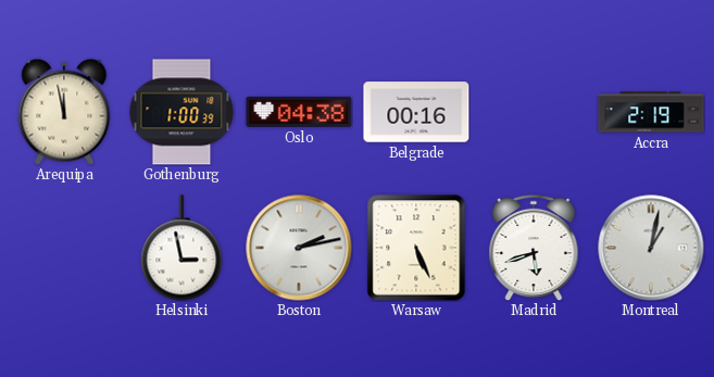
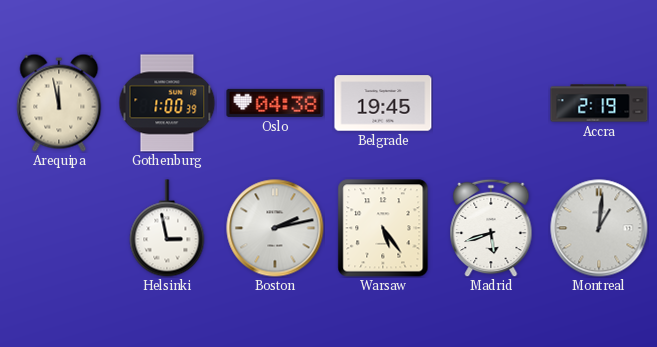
Belgrade: 00:16 -> 19:45 (383, 103)
Warsaw: 5:26 -> 5:24 (383, 228)
Montreal: 1:02 -> 1:01 (599, 228)
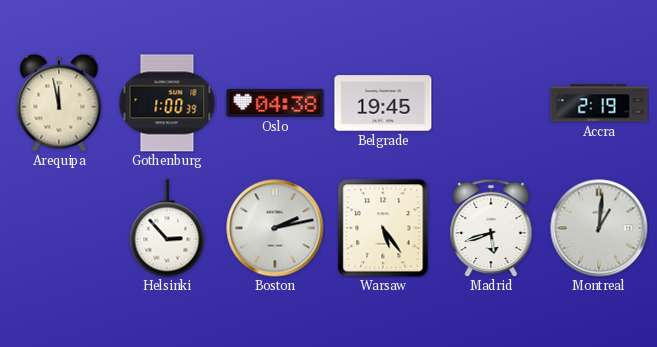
Helsinki: 2:58 -> 2:53 (167, 228)
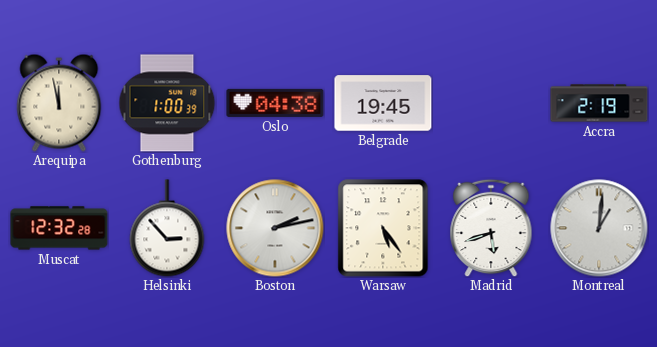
Muscat: none -> 12:32 (59, 228)
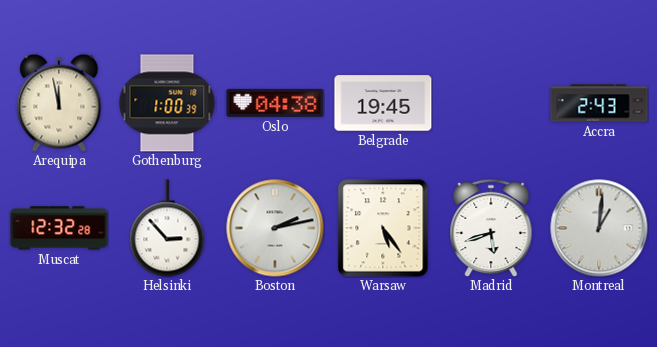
Accra: 2:19 -> 2:43 (599, 103)
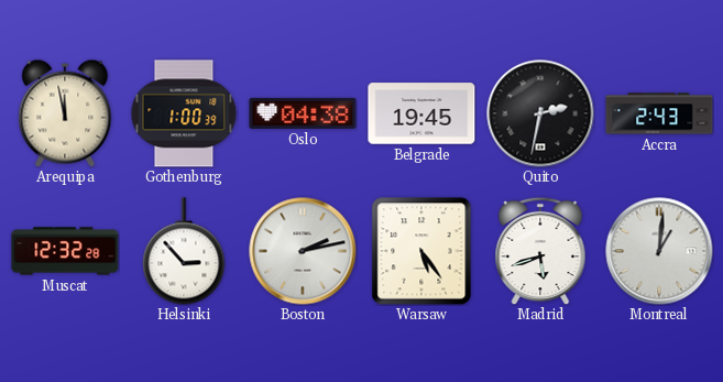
Quito: none -> 2:32 (540, 113)
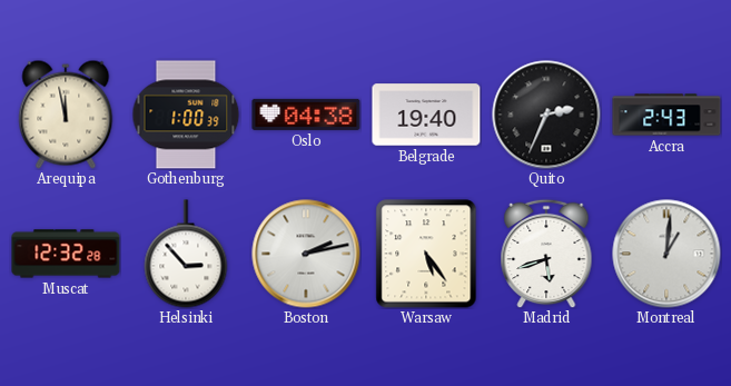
Belgrade: 19:45 -> 19:40 (426, 115)
Quito: 2:32 -> 2:34 (546, 115)
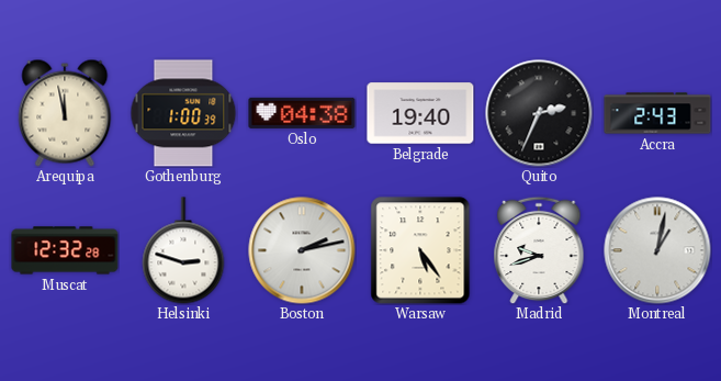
Helsinki: 2:53 -> 2:48 (183, 250)
Madrid: 5:42 -> 9:42 (539, 250)
Montreal: 1:01 -> 1:02 (657, 250)
